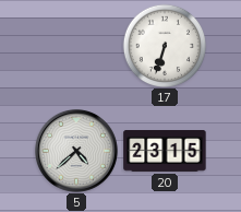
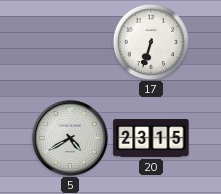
5: 4:38 -> 4:40 (70, 138)
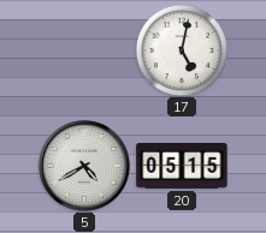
17: 6:33 -> 5:02 (181, 49)
20: 23:15 -> 05:15 (182, 167)
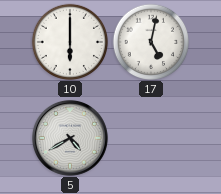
10: none -> 6:00 (69, 41)
20: 05:15 -> none (182, 167)
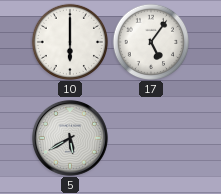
17: 5:02 -> 5:06 (150, 41)
5: 4:40 -> 5:40 (70, 138)
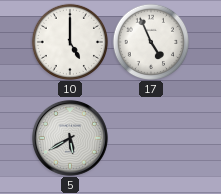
10: 6:00 -> 5:00 (69, 41)
17: 5:06 -> 4:56 (150, 41)
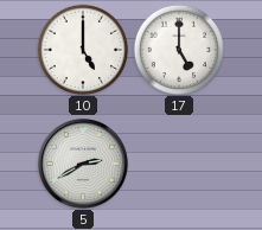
17: 4:56 -> 5:00 (178, 49)
5: 5:40 -> 2:40 (83, 164)
